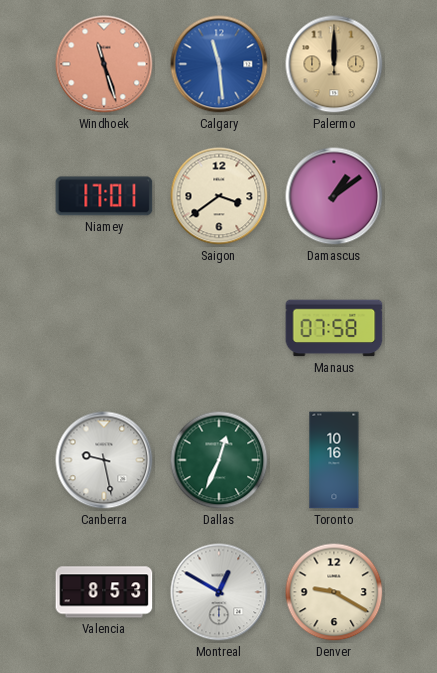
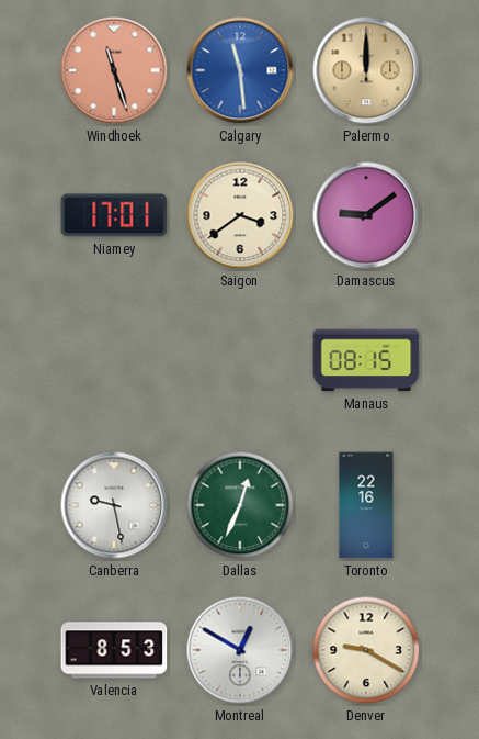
Damascus: 1:09 -> 9:09 (366, 215)
Manaus: 07:58 -> 08:15 (366, 360)
Toronto: 10:16 -> 22:16 (366, 505)
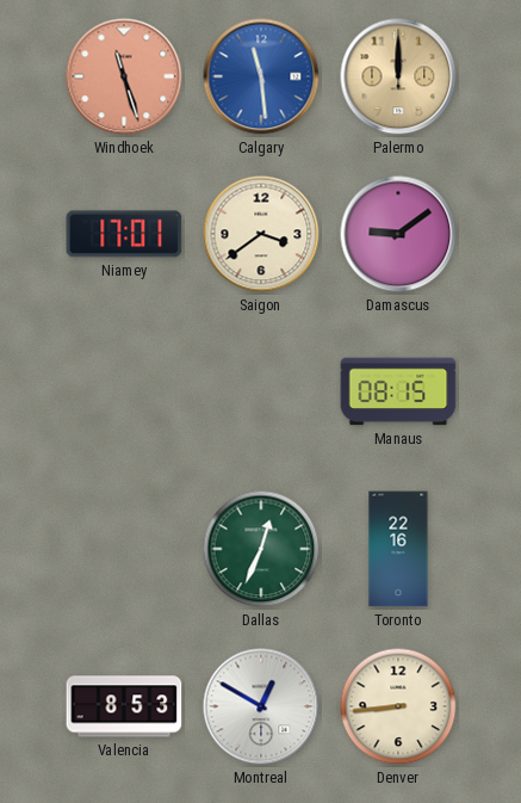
Canberra: 9:28 -> none (114, 505)
Denver: 9:20 -> 8:44 (398, 706)
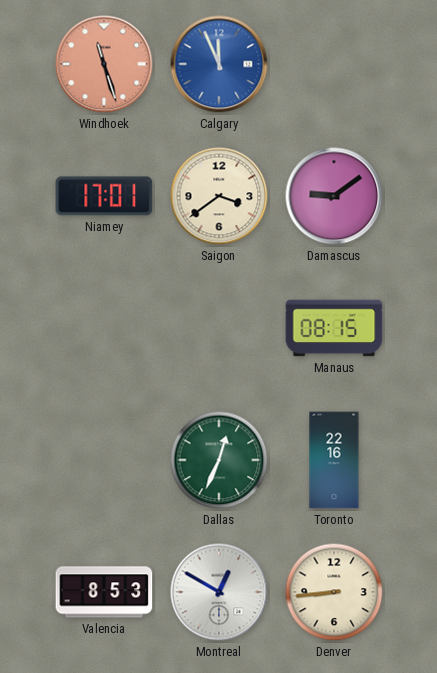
Calgary: 11:29 -> 11:56 (219, 64)
Palermo: 12:00 -> none (398, 76)
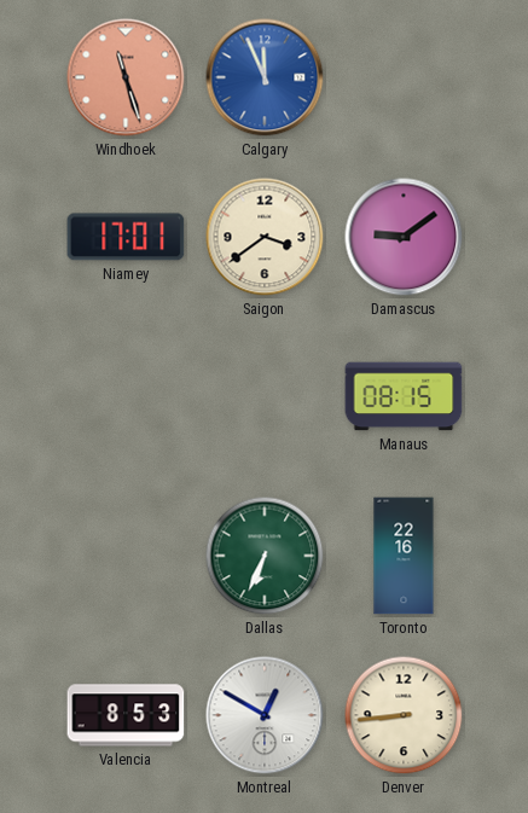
Dallas: 12:34 -> 6:34 (265, 556)
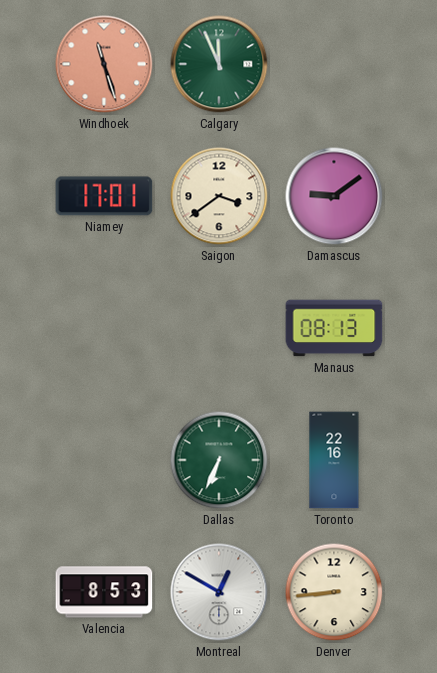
Calgary dial: blue -> green (219, 64)
Manaus: 08:15 -> 08:13 (334, 328)
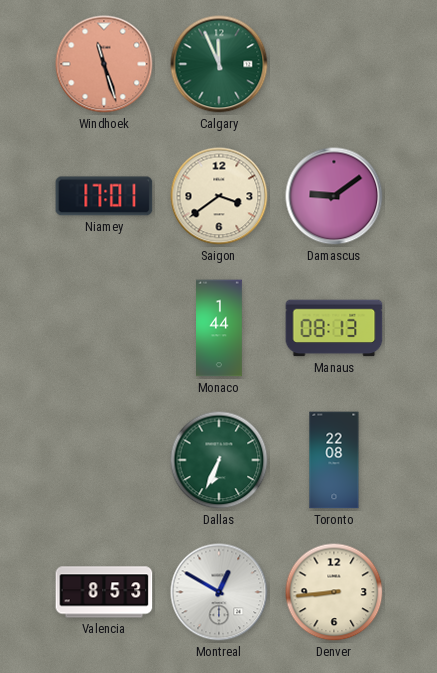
Monaco: none -> 1:44 (220, 328)
Toronto: 22:16 -> 22:08 (334, 460)
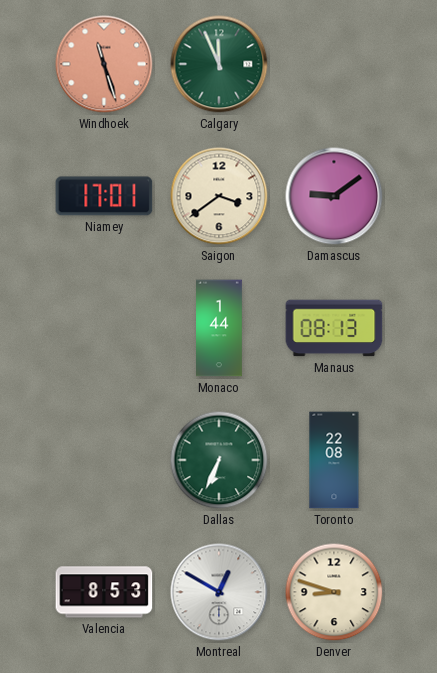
Denver: 8:44 -> 8:48 (334, 592)
